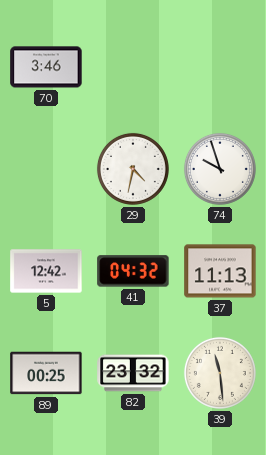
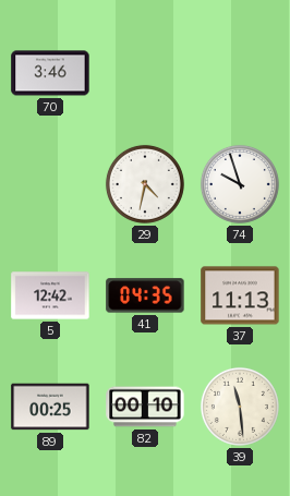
41: 04:32 -> 04:35 (145, 295)
82: 23:32 -> 00:10 (145, 407)
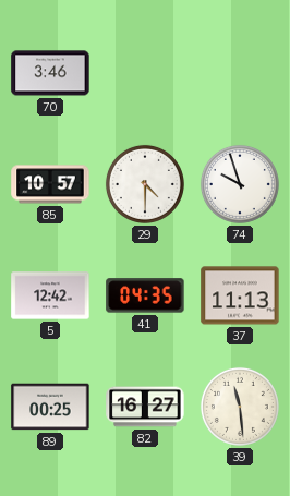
85: none -> 10:57 (50, 184)
29: 4:32 -> 4:30 (145, 184)
82: 00:10 -> 16:27 (145, 407)
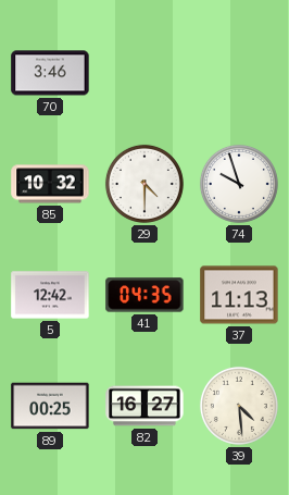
85: 10:57 -> 10:32 (50, 184)
39: 11:29 -> 4:29 (239, 406)
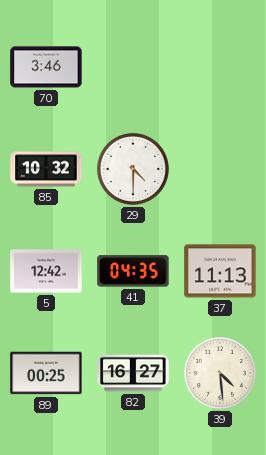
74: 9:57 -> none (239, 184)
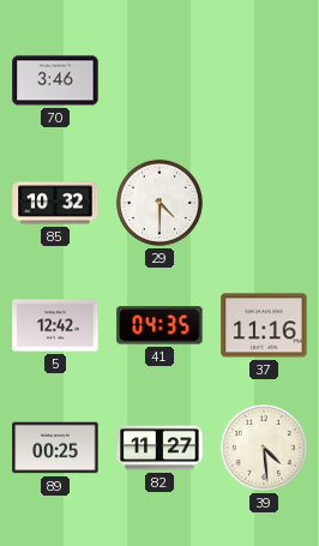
37: 11:13 -> 11:16 (264, 325)
82: 16:27 -> 11:27 (159, 448)
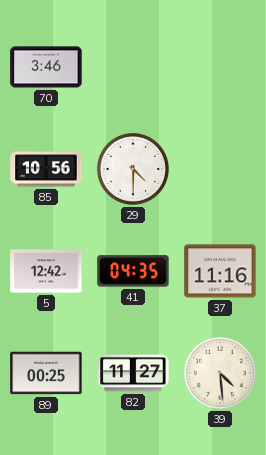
85: 10:32 -> 10:56 (46, 169)
